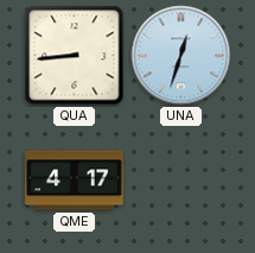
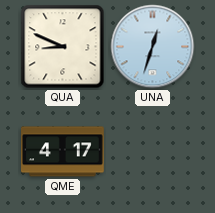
QUA: 8:44 -> 8:49 (63, 47)
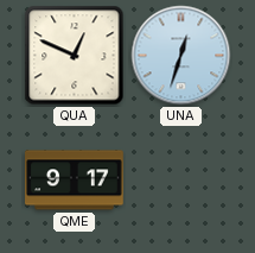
QUA: 8:49 -> 12:49 (75, 56)
QME: 4:17 -> 9:17 (75, 181)
